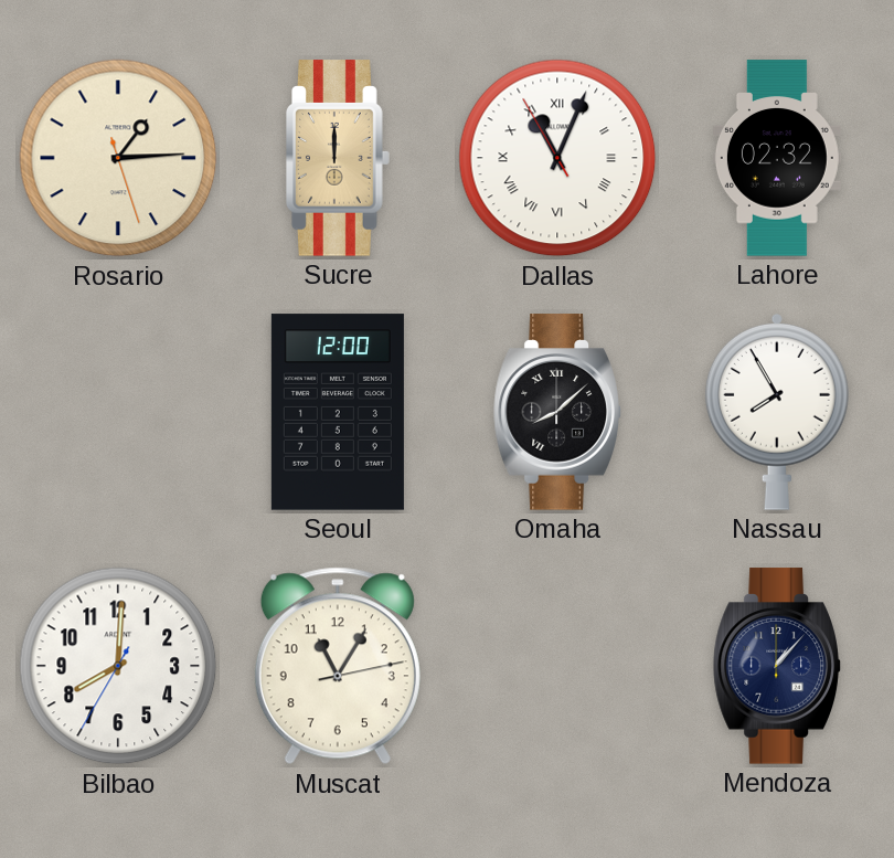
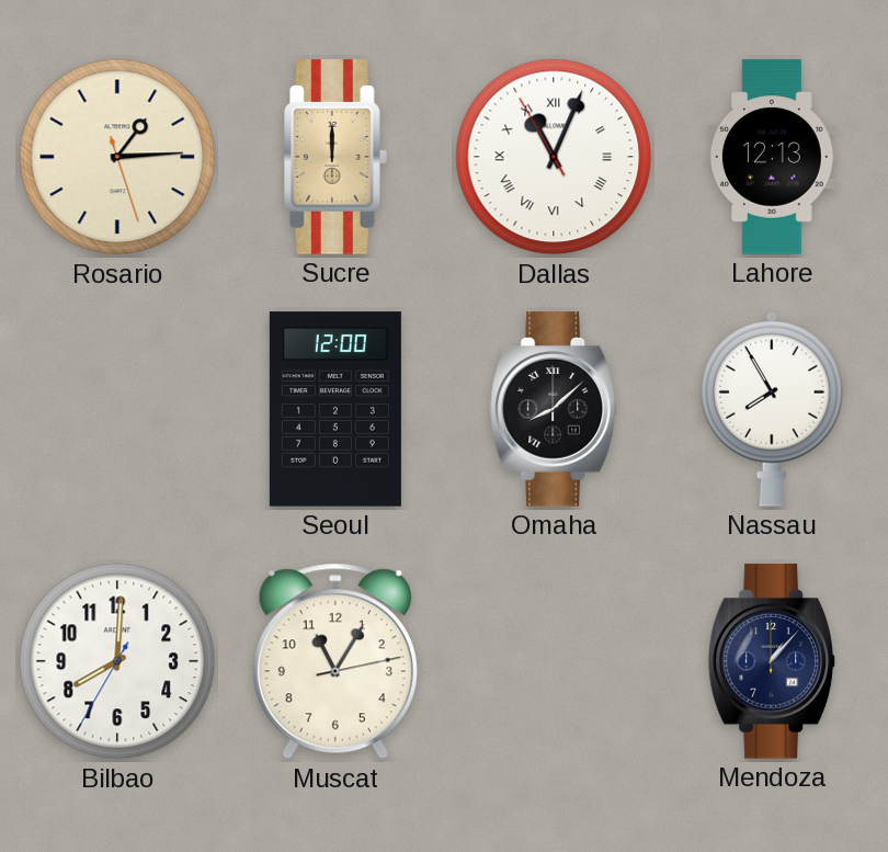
Lahore: 02:32 -> 12:13 (772, 157)
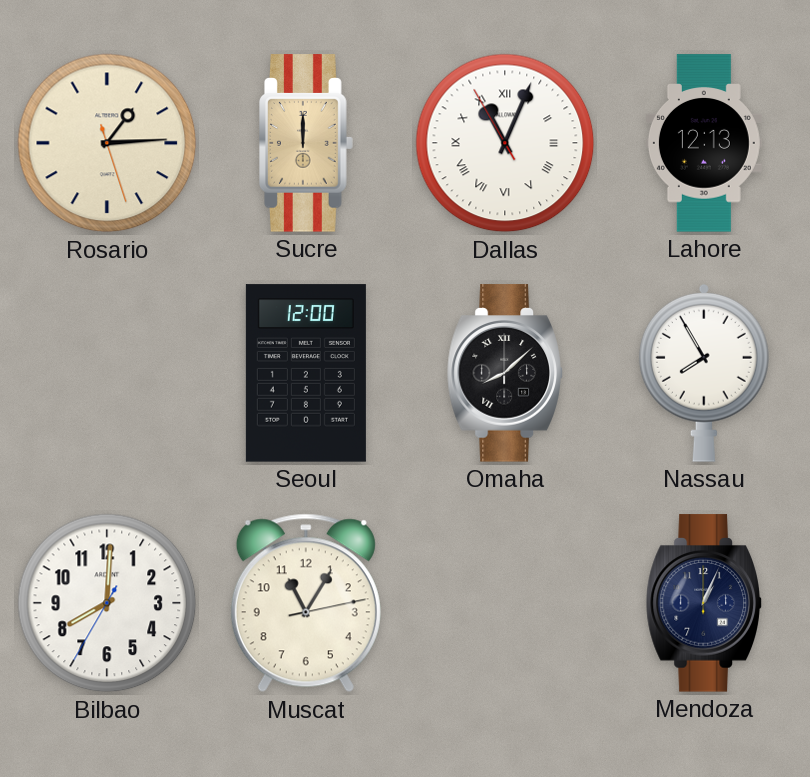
Mendoza: 1:07 -> 1:04 (704, 603)
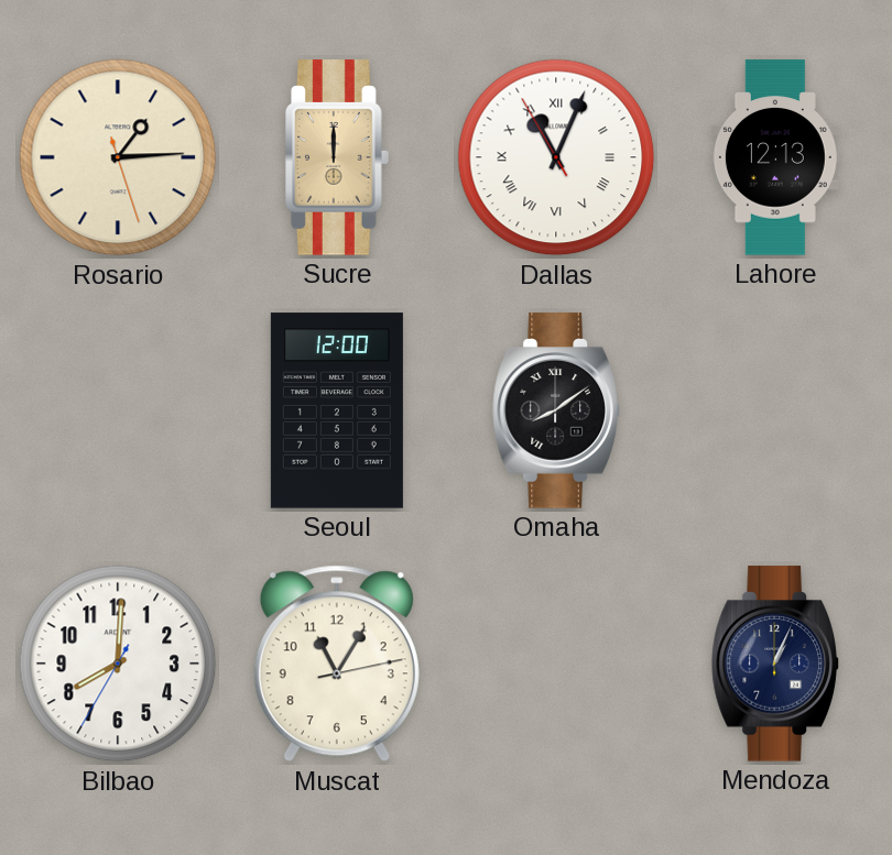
Omaha: 8:08 -> 8:09 (556, 410)
Nassau: 7:55 -> none (704, 373)
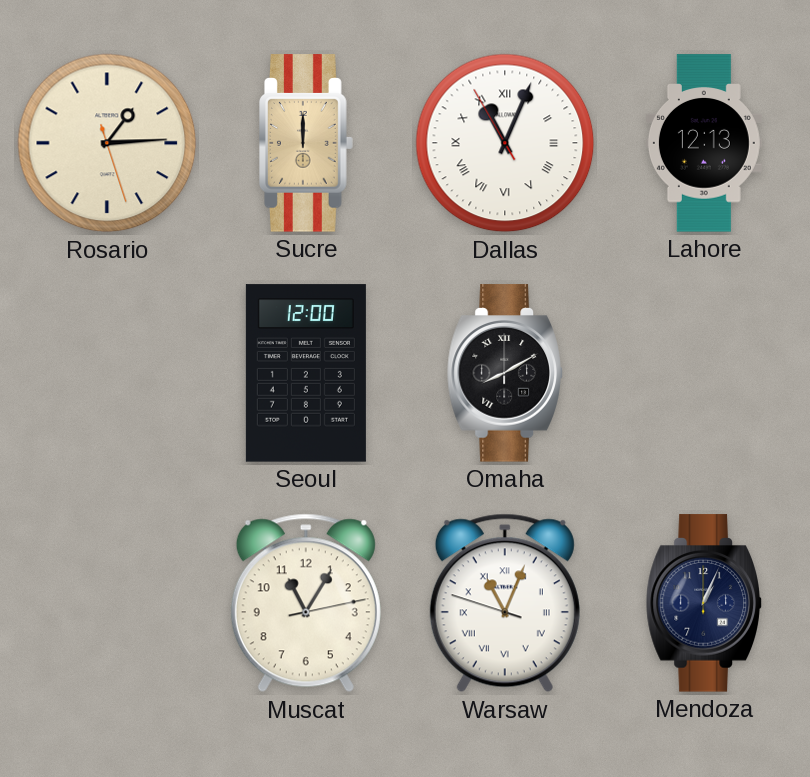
Omaha: 8:09 -> 8:10 (505, 373)
Bilbao: 8:00 -> none (118, 664)
Warsaw: none -> 11:03 (505, 603)
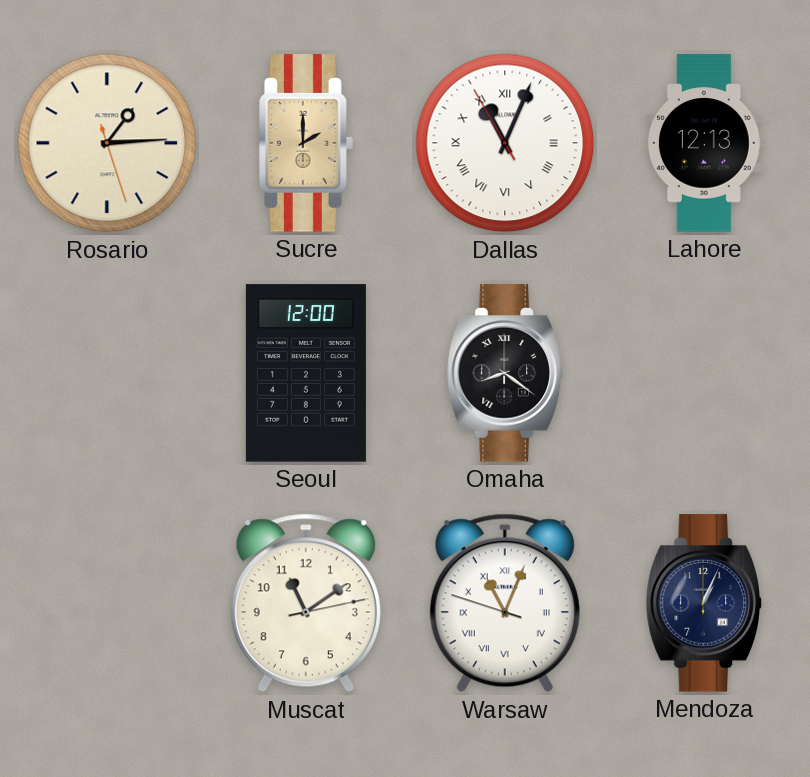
Sucre: 12:00 -> 2:00 (307, 143)
Omaha: 8:10 -> 8:21 (505, 373)
Muscat: 11:05 -> 11:09 (306, 603)
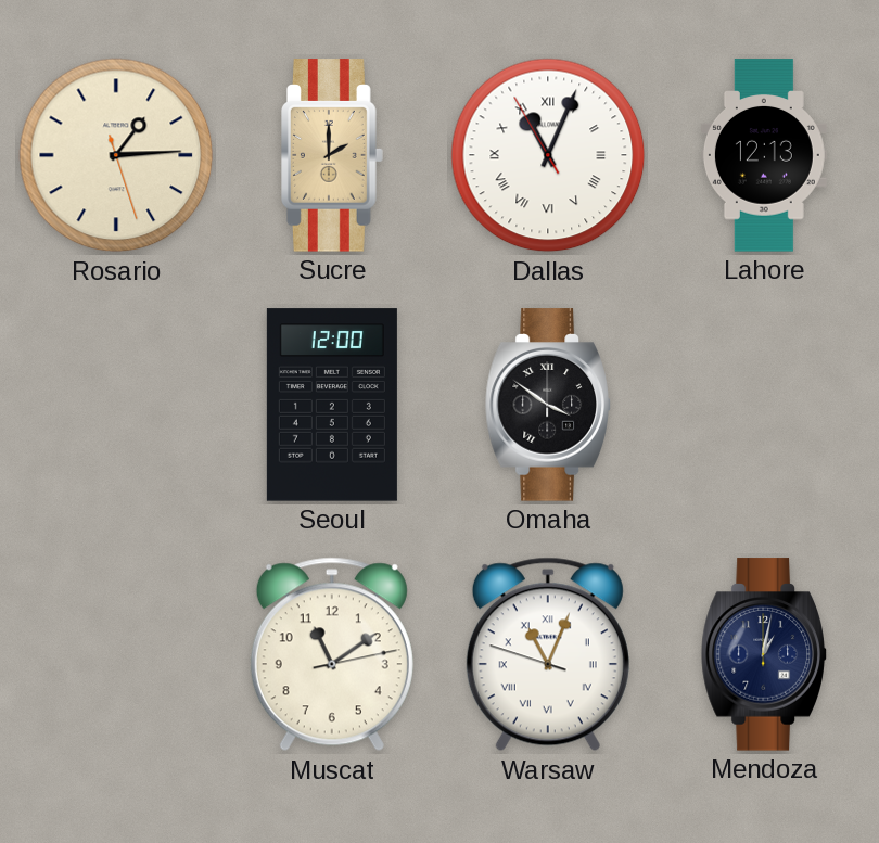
Omaha: 8:21 -> 3:51 (548, 405)
Mendoza: 1:04 -> 1:02 (764, 654)
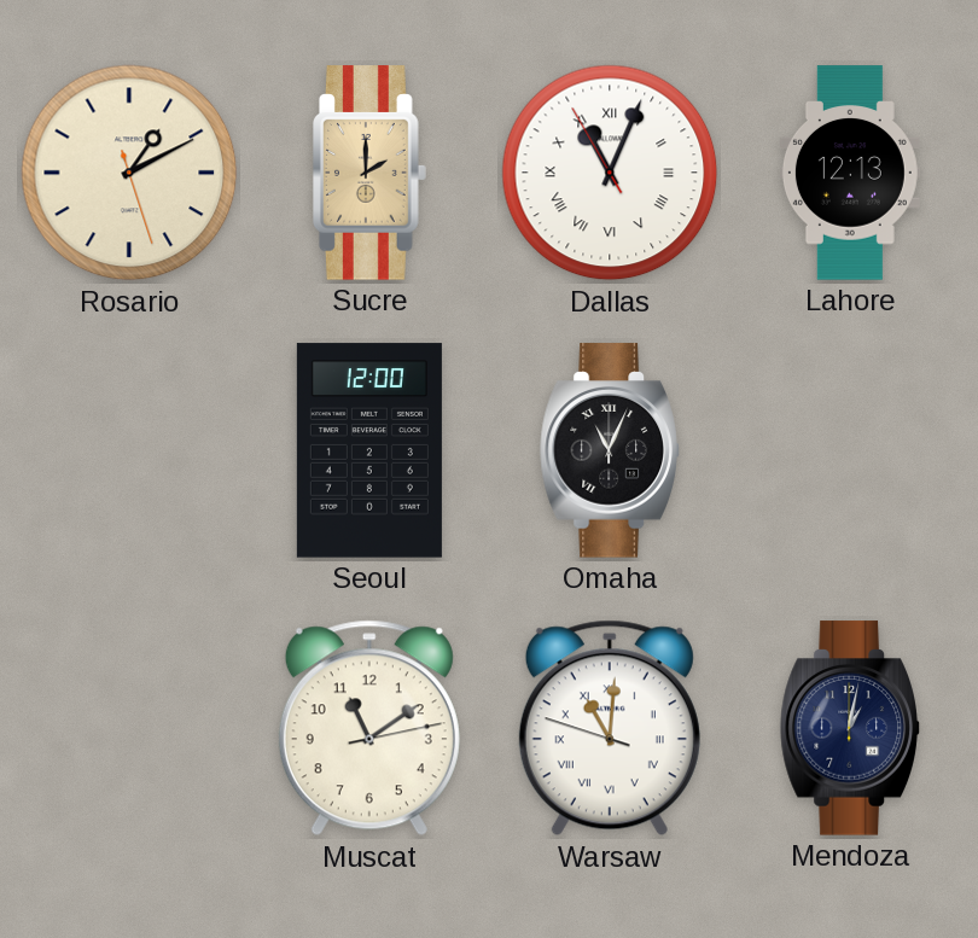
Rosario: 1:14 -> 1:10 (129, 173)
Omaha: 3:51 -> 11:04 (610, 450)
Warsaw: 11:03 -> 11:00 (610, 728)
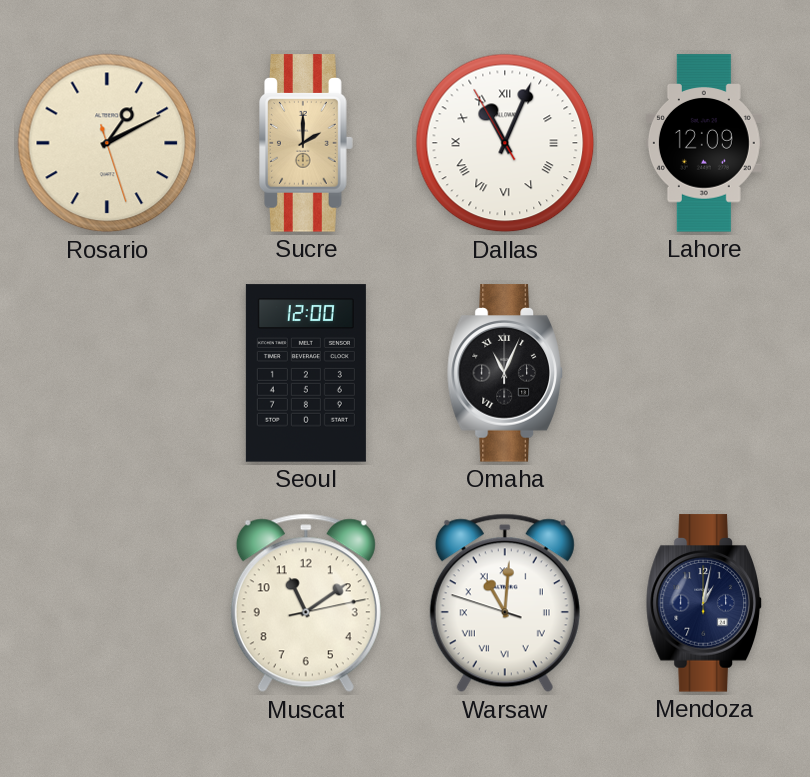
Lahore: 12:13 -> 12:09 (704, 143)
